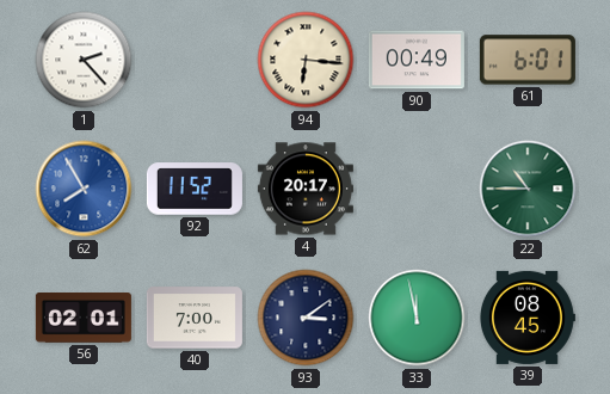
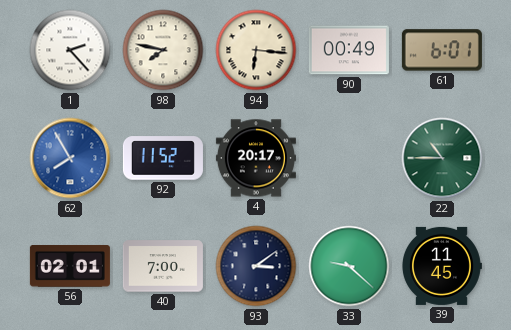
98: none -> 7:47 (163, 50)
33: 11:58 -> 9:22 (349, 266)
39: 08:45 -> 11:45 (441, 266)
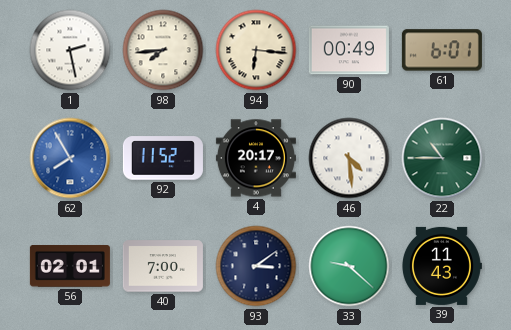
1: 2:23 -> 2:28 (70, 50)
98: 7:47 -> 7:44 (163, 50)
46: none -> 4:29 (349, 158)
39: 11:45 -> 11:43 (441, 266)
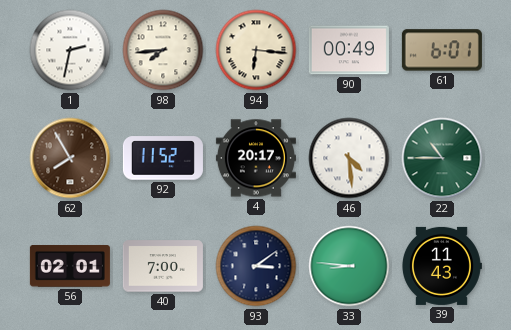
1: 2:28 -> 2:32 (70, 50)
62 dial: blue -> brown (70, 158)
33: 9:22 -> 8:46 (349, 266)
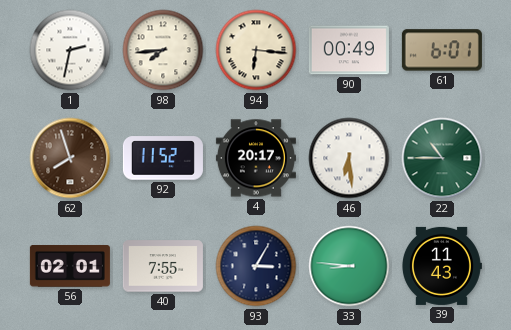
62: 7:55 -> 7:57 (70, 158)
46: 4:29 -> 6:29 (349, 158)
40: 7:00 -> 7:55 (163, 266)
93: 3:09 -> 3:05 (256, 266)
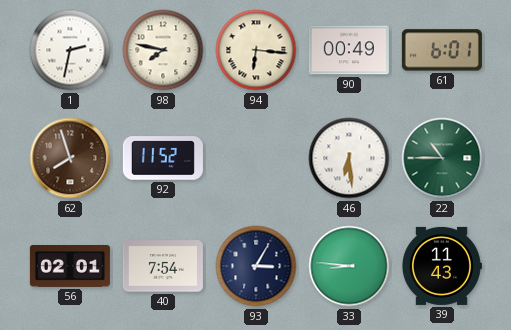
98: 7:44 -> 7:47 (163, 50)
4: 20:17 -> none (256, 158)
40: 7:55 -> 7:54 (163, 266)
